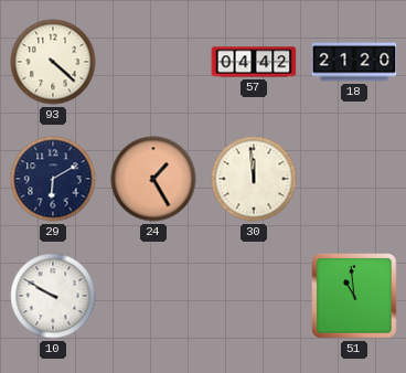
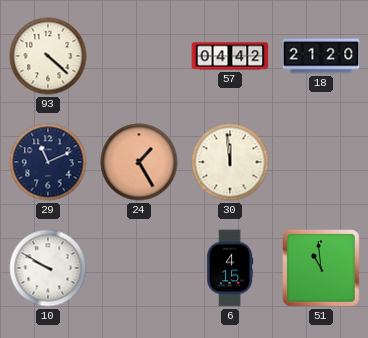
29: 6:10 -> 11:11 (48, 162)
6: none -> 4:15 (230, 268)
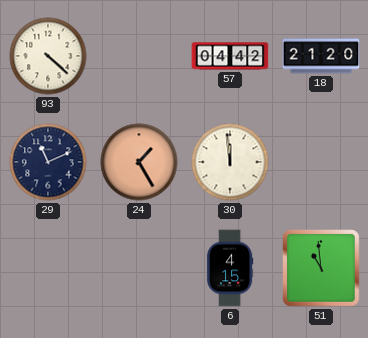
10: 9:50 -> none (48, 268)
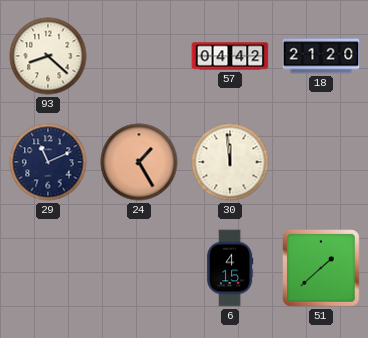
93: 4:22 -> 8:22 (48, 56)
51: 10:59 -> 1:38 (321, 268)
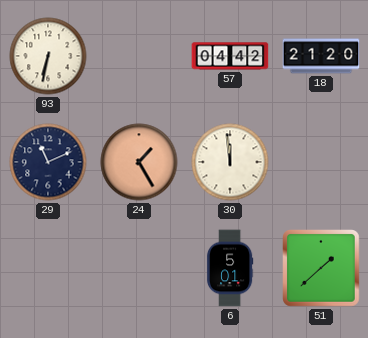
93: 8:22 -> 6:32 (48, 56)
6: 4:15 -> 5:01 (230, 268)
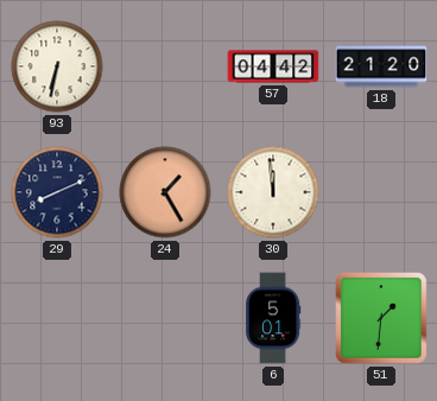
29: 11:11 -> 8:11 (57, 192)
51: 1:38 -> 1:31 (381, 318)
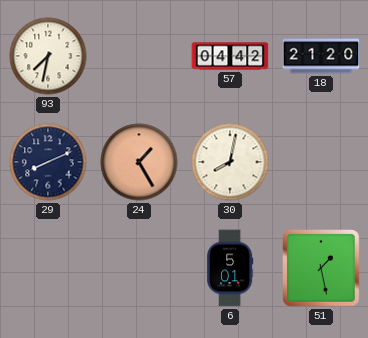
93: 6:32 -> 7:32 (48, 56)
30: 11:59 -> 8:02 (230, 162)
51: 1:31 -> 1:28 (321, 268)
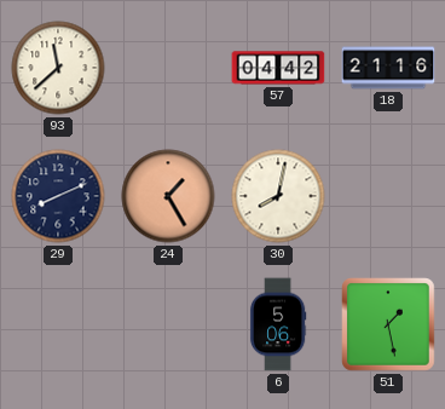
93: 7:32 -> 11:38 (58, 68)
18: 21:20 -> 21:16 (388, 68)
6: 5:01 -> 5:06 (278, 324)
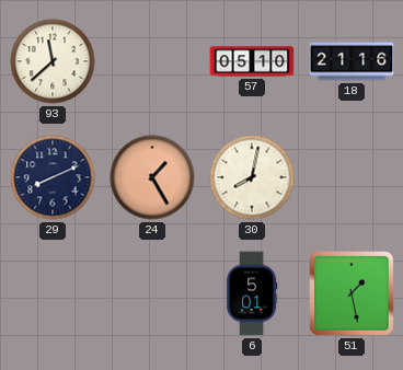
57: 04:42 -> 05:10 (252, 61)
6: 5:06 -> 5:01 (252, 293)
